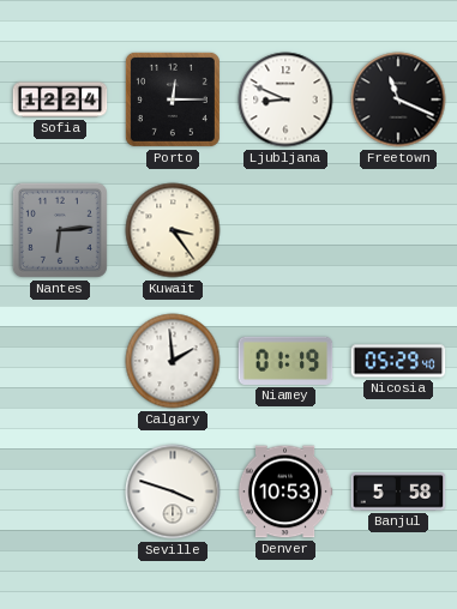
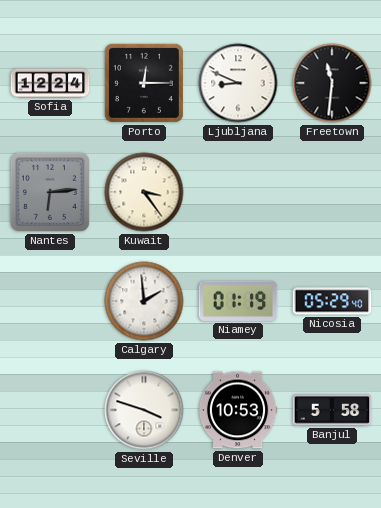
Freetown: 11:19 -> 11:31 (332, 83)
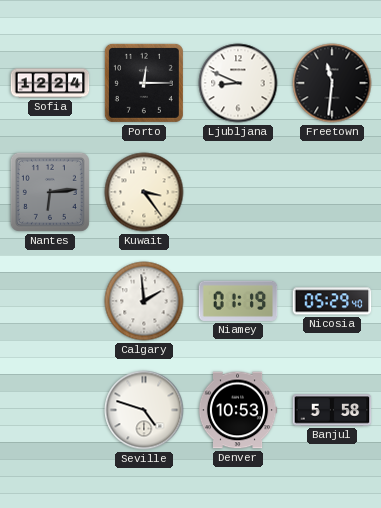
Seville: 3:48 -> 4:48 (144, 410)
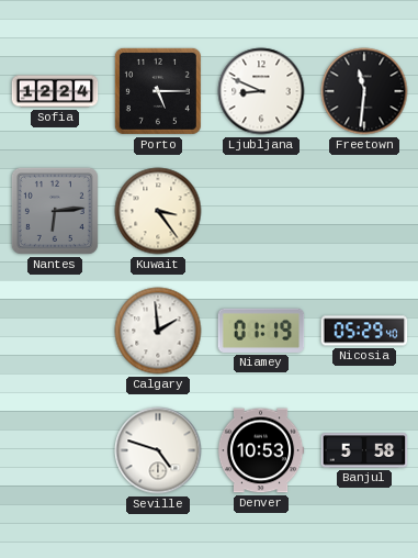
Porto: 12:15 -> 5:15 (158, 91)
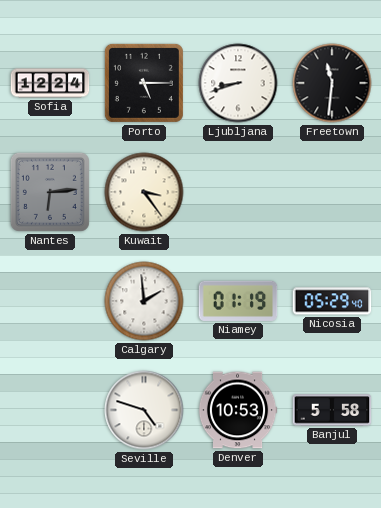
Ljubljana: 8:49 -> 8:42 (238, 83)
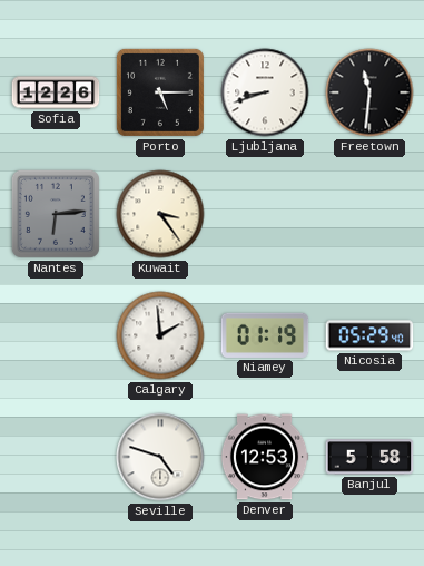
Sofia: 12:24 -> 12:26 (56, 92)
Denver: 10:53 -> 12:53 (265, 457)
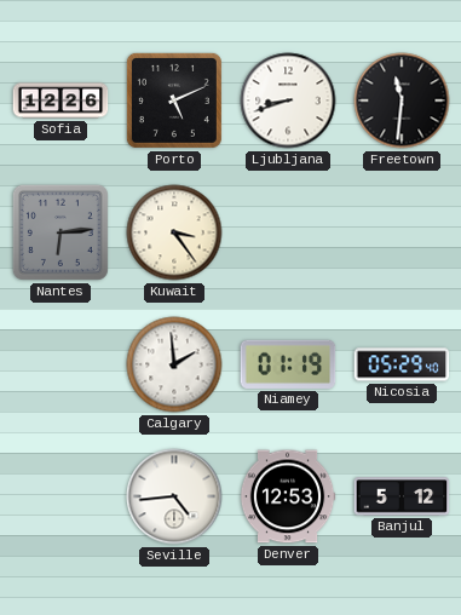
Porto: 5:15 -> 5:11 (174, 100)
Seville: 4:48 -> 4:44 (174, 496)
Banjul: 5:58 -> 5:12 (402, 496)
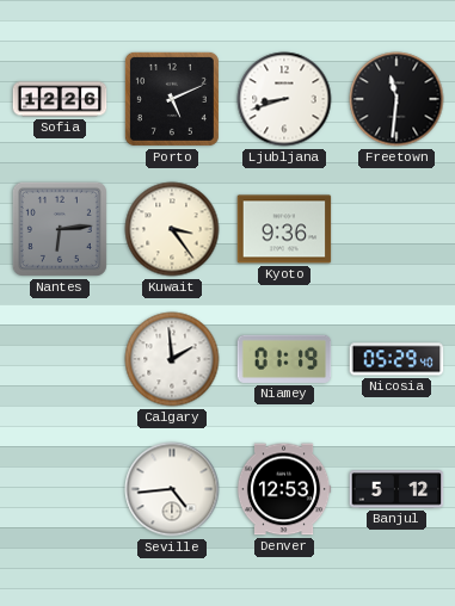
Kyoto: none -> 9:36 (284, 229)
